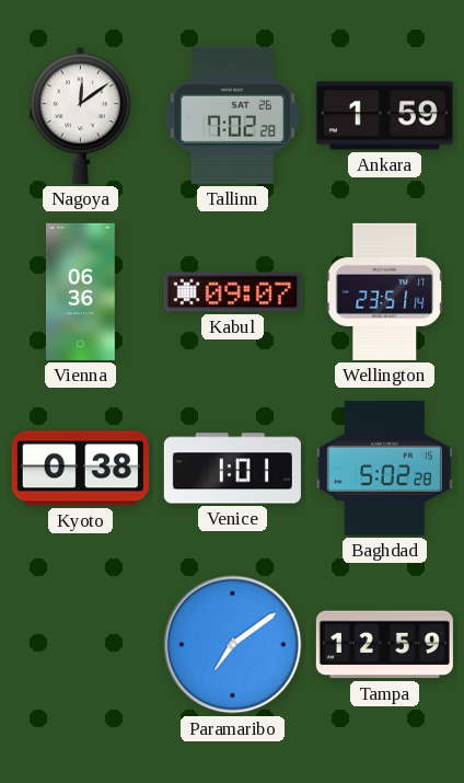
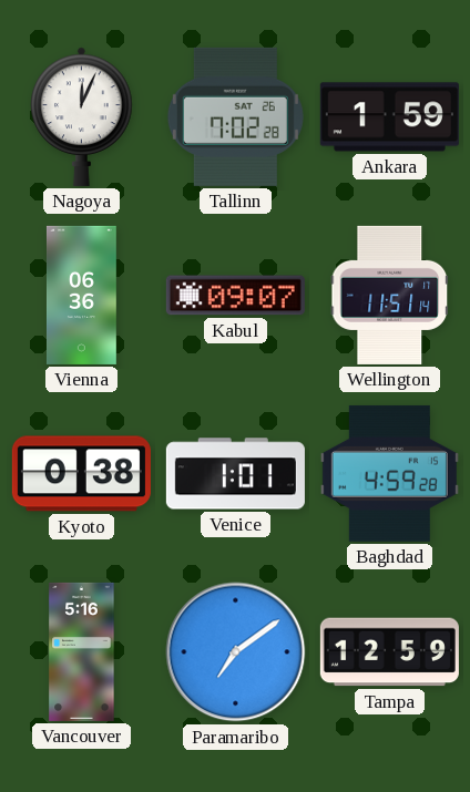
Nagoya: 12:09 -> 12:04 (82, 116)
Wellington: 23:51 -> 11:51 (390, 295)
Baghdad: 5:02 -> 4:59 (389, 473)
Vancouver: none -> 5:16 (82, 651)
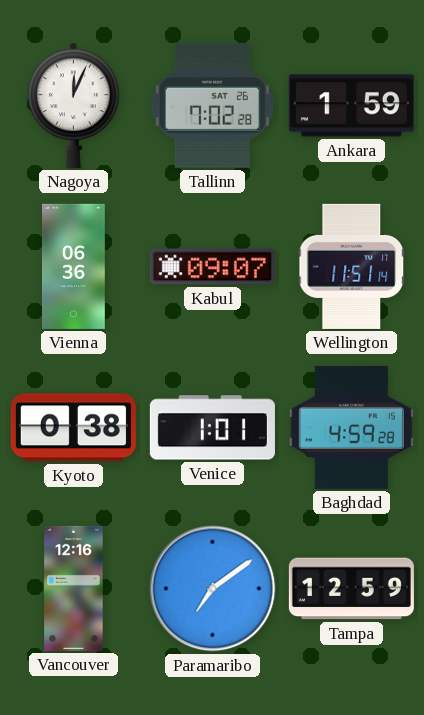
Vancouver: 5:16 -> 12:16 (74, 588)
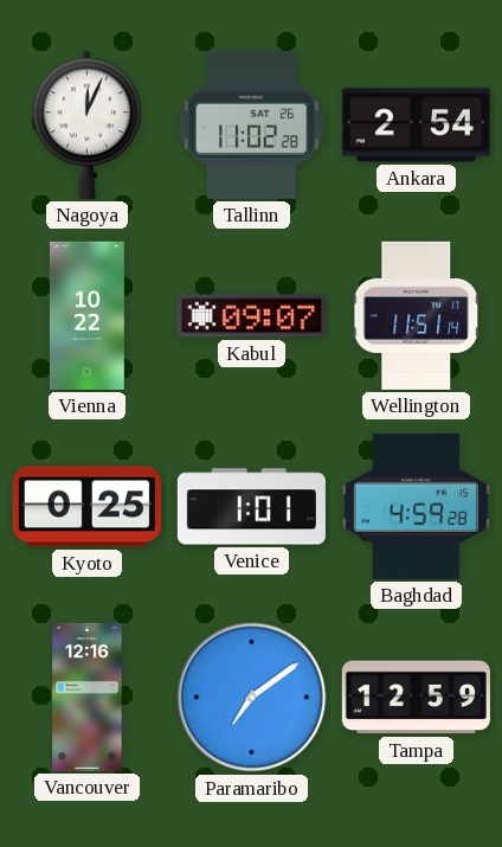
Tallinn: 7:02 -> 11:02 (251, 124)
Ankara: 1:59 -> 2:54 (416, 126)
Vienna: 06:36 -> 10:22 (86, 315)
Kyoto: 0:38 -> 0:25 (86, 507)
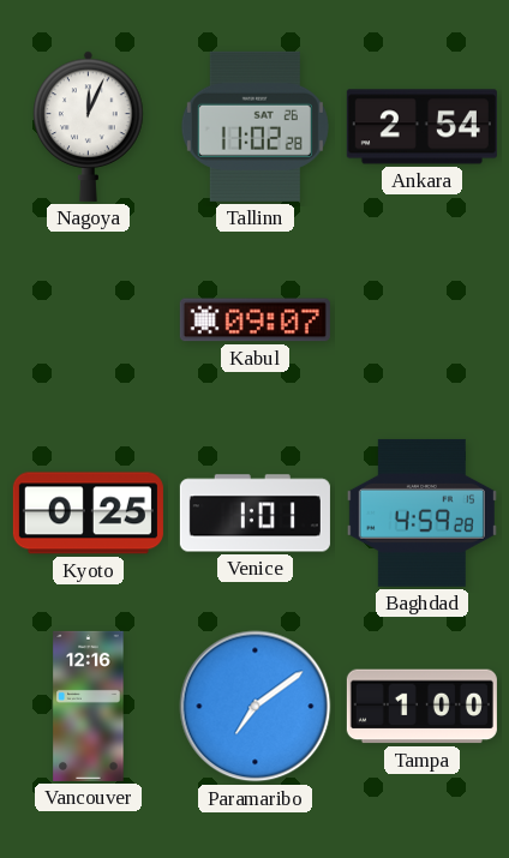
Vienna: 10:22 -> none (86, 315)
Wellington: 11:51 -> none (417, 315)
Tampa: 12:59 -> 1:00 (421, 707)
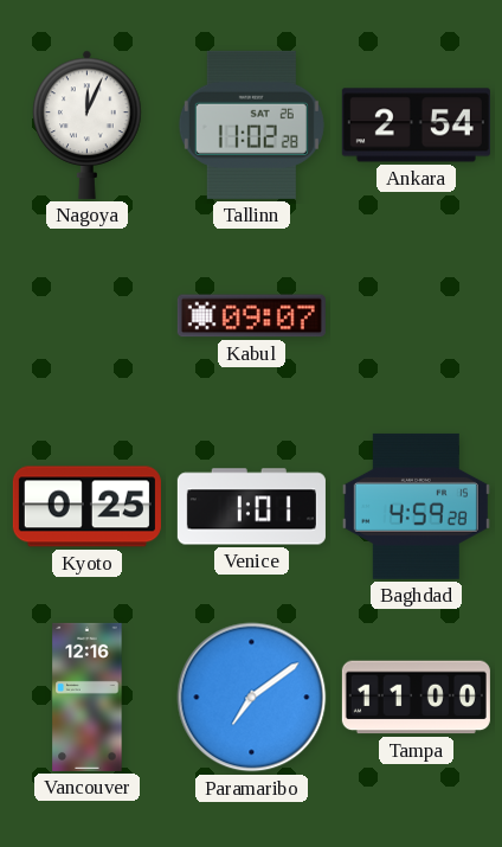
Tampa: 1:00 -> 11:00 (416, 698)
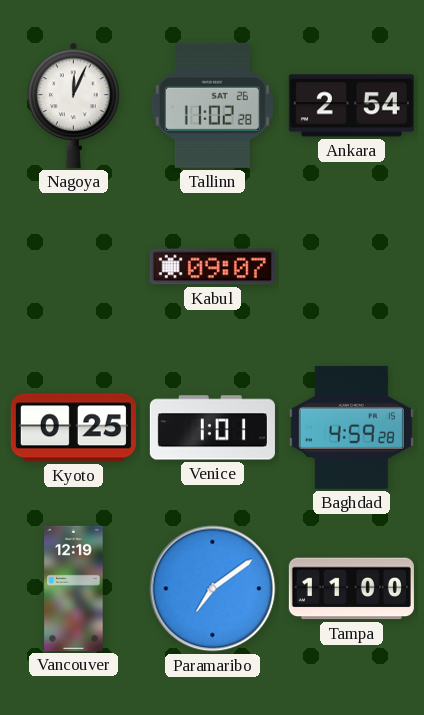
Vancouver: 12:16 -> 12:19 (74, 588)
